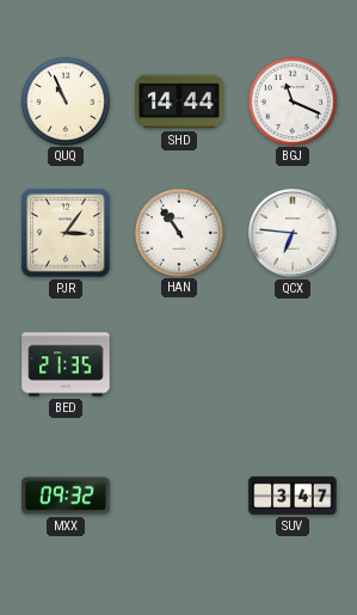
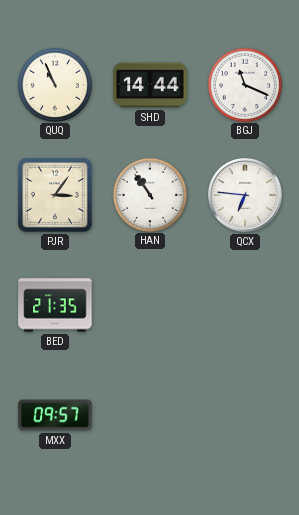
MXX: 09:32 -> 09:57 (55, 415)
SUV: 3:47 -> none (293, 496)
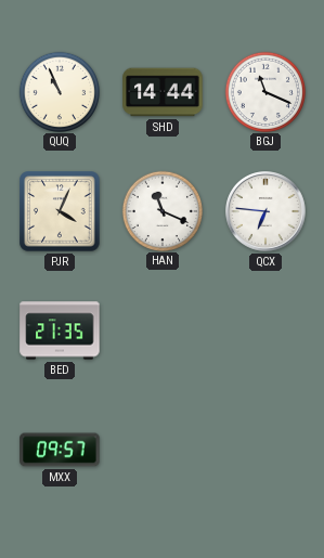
PJR: 3:06 -> 4:04 (60, 211)
HAN: 10:54 -> 11:19 (161, 210)
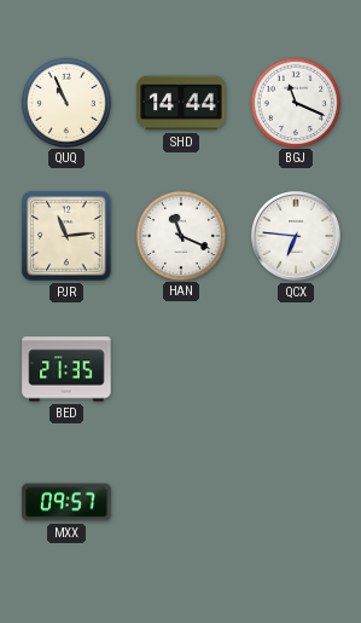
PJR: 4:04 -> 11:14 (66, 236)
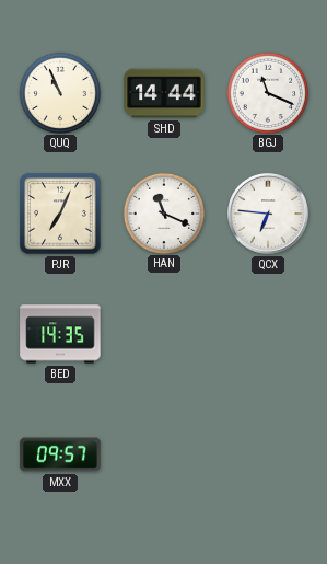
PJR: 11:14 -> 7:04 (60, 214)
BED: 21:35 -> 14:35 (60, 334)
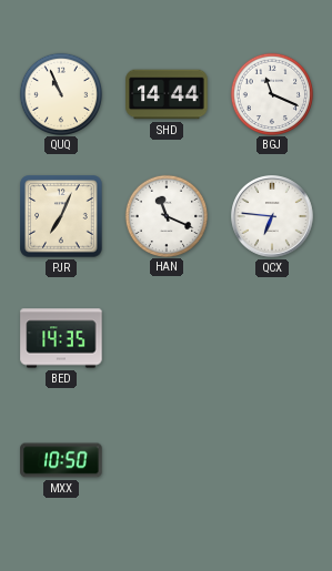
MXX: 09:57 -> 10:50 (61, 460)
